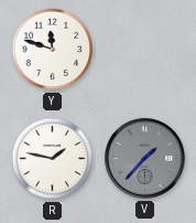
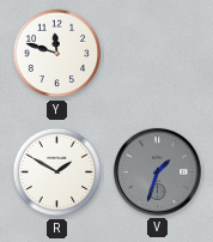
R: 1:47 -> 1:50 (57, 173)
V: 1:37 -> 1:33 (157, 171)
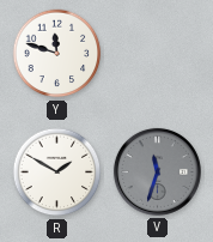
V: 1:33 -> 11:33 (157, 171)
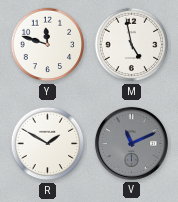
M: none -> 4:58 (132, 45)
V: 11:33 -> 11:11 (131, 143)
